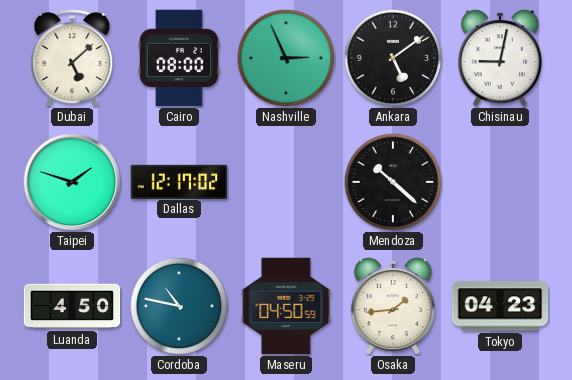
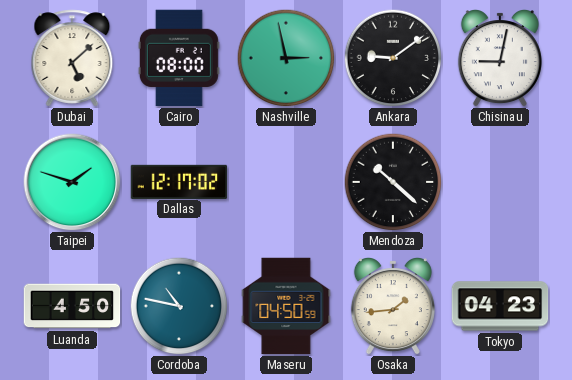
Nashville: 2:56 -> 2:58 (286, 58)
Ankara: 5:09 -> 9:09 (393, 58)
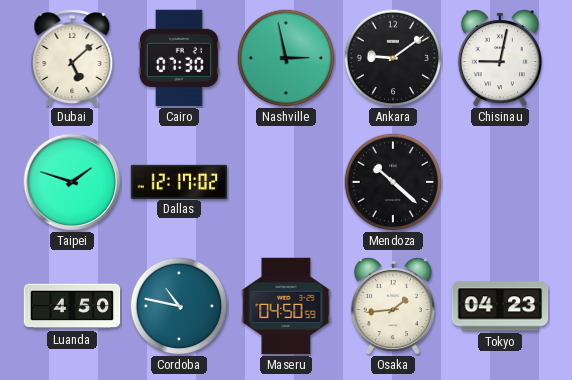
Cairo: 08:00 -> 07:30 (179, 58)
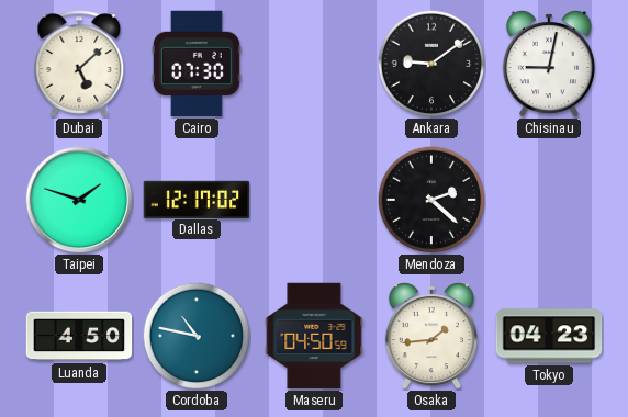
Nashville: 2:58 -> none (286, 58)
Mendoza: 10:22 -> 2:22 (431, 200)
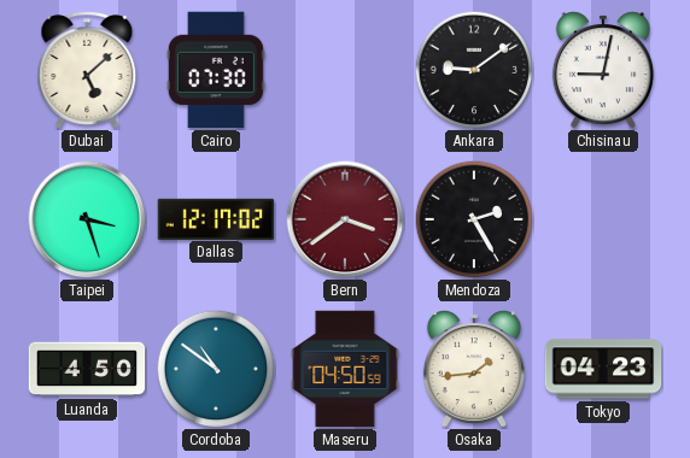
Taipei: 1:48 -> 3:27 (87, 219)
Bern: none -> 3:39 (345, 219)
Mendoza: 2:22 -> 2:25 (474, 219)
Cordoba: 10:47 -> 10:51 (216, 369)
